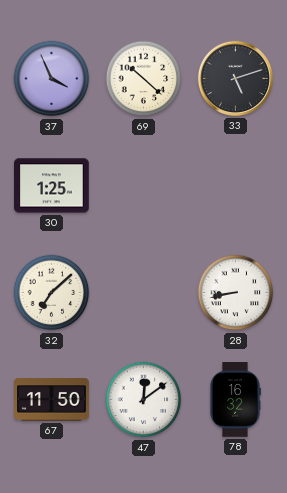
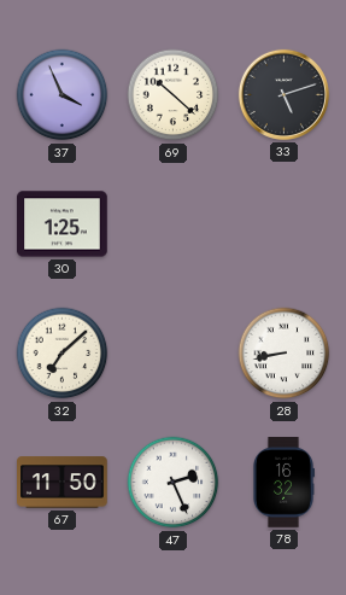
47: 12:09 -> 2:26 (174, 483)
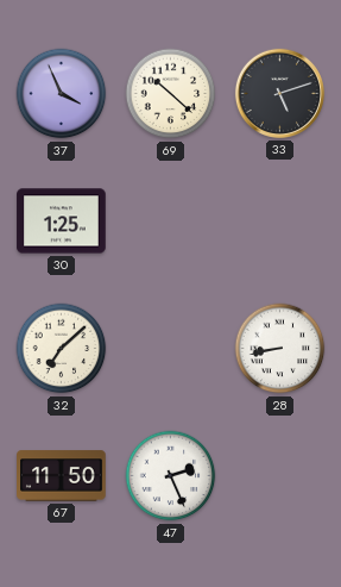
78: 16:32 -> none (285, 483)
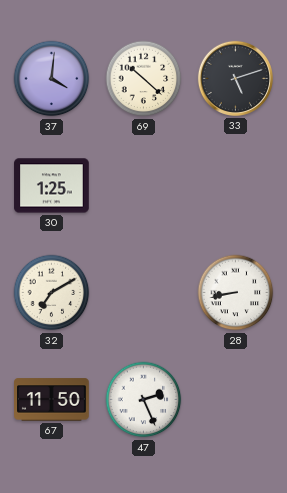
37: 3:56 -> 4:01 (52, 79)
32: 7:08 -> 7:10 (52, 293)
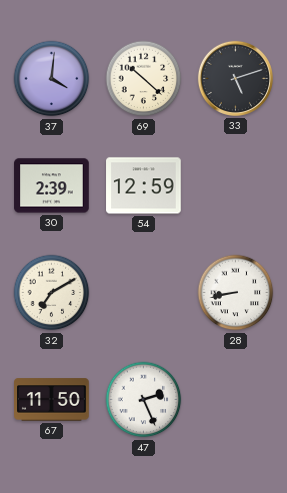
30: 1:25 -> 2:39 (52, 186)
54: none -> 12:59 (144, 186)
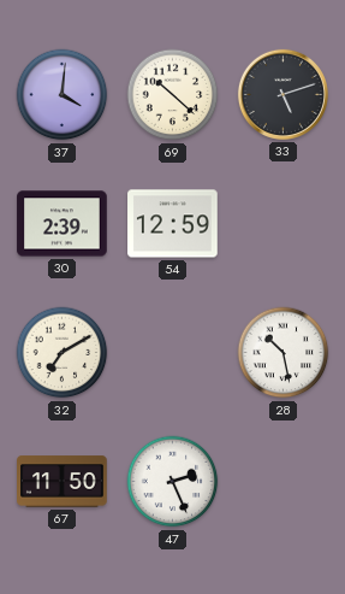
28: 8:43 -> 10:28 (284, 353)
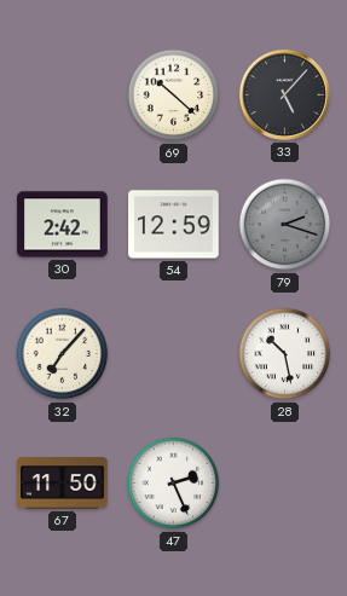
37: 4:01 -> none (63, 95)
33: 5:12 -> 5:07 (284, 94)
30: 2:39 -> 2:42 (63, 225)
79: none -> 2:18 (285, 225)
32: 7:10 -> 7:07 (63, 354)
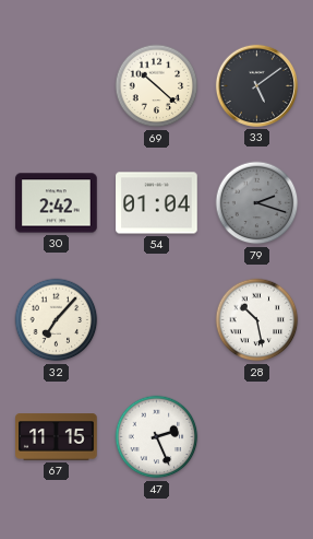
33: 5:07 -> 5:09 (256, 85)
54: 12:59 -> 01:04 (157, 203)
67: 11:50 -> 11:15 (57, 437)
